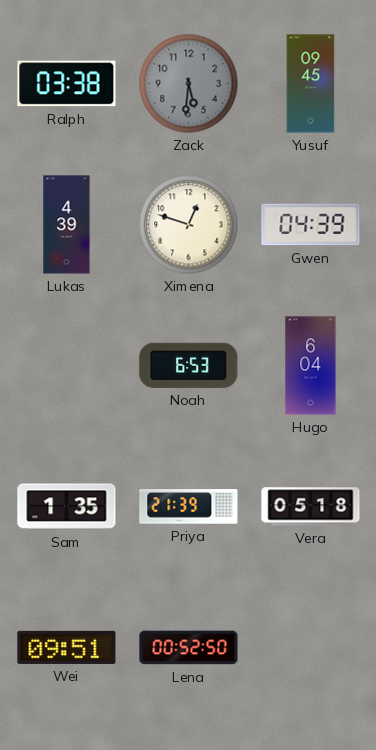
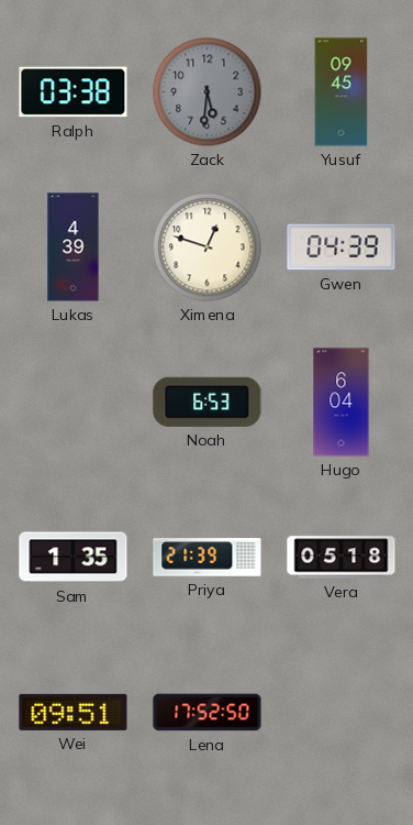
Lena: 00:52 -> 17:52 (208, 713)
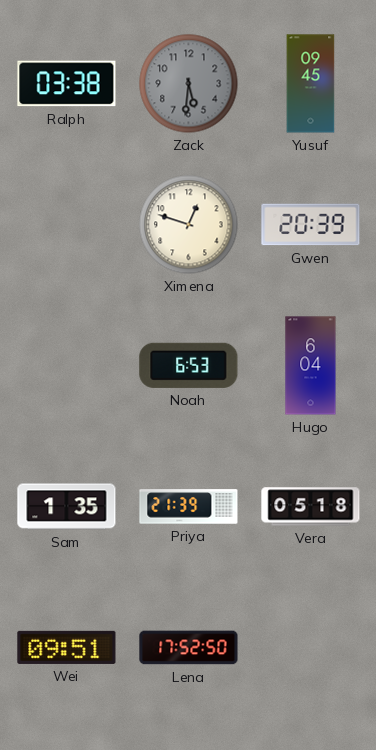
Lukas: 4:39 -> none (74, 248)
Gwen: 04:39 -> 20:39 (311, 225)
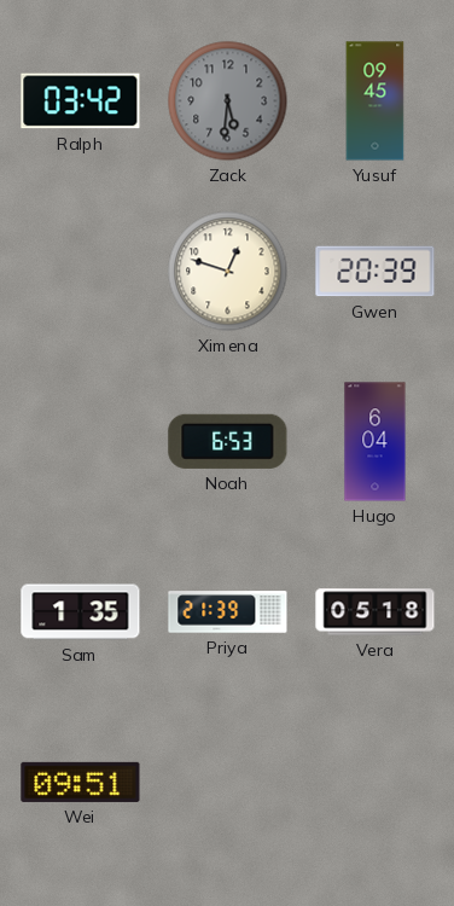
Ralph: 03:38 -> 03:42 (81, 101)
Lena: 17:52 -> none (189, 648)
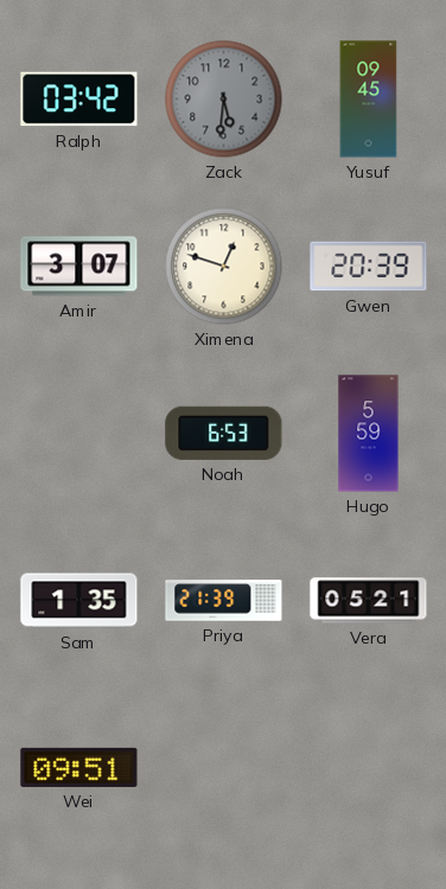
Amir: none -> 3:07 (79, 267)
Hugo: 6:04 -> 5:59 (369, 434)
Vera: 05:18 -> 05:21 (369, 601)
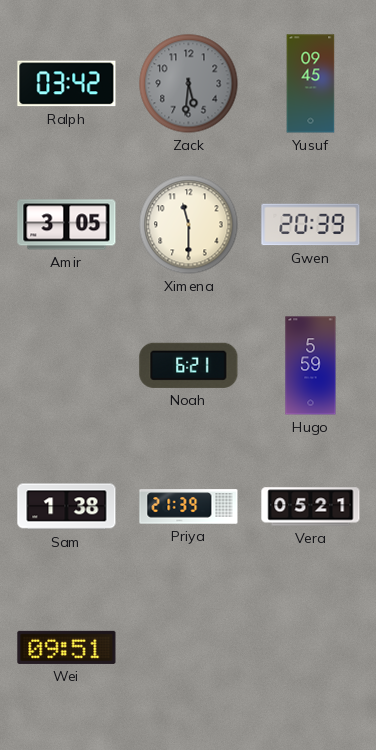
Amir: 3:07 -> 3:05 (67, 225)
Ximena: 12:48 -> 11:30 (189, 225)
Noah: 6:53 -> 6:21 (189, 365)
Sam: 1:35 -> 1:38 (67, 507)
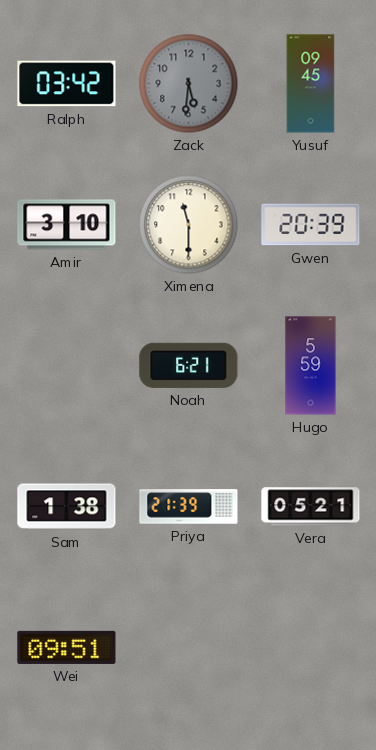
Amir: 3:05 -> 3:10 (67, 225)
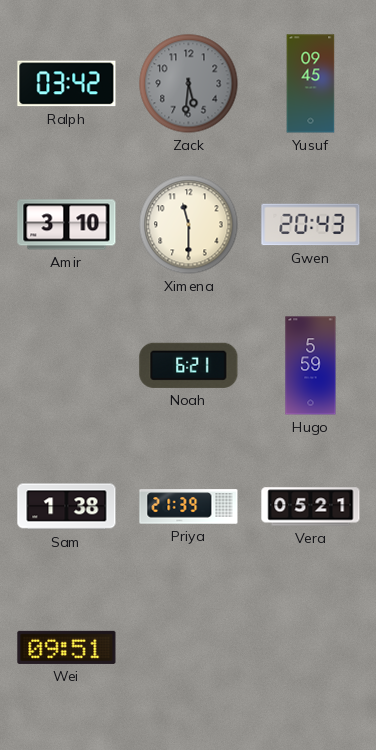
Gwen: 20:39 -> 20:43 (311, 225)
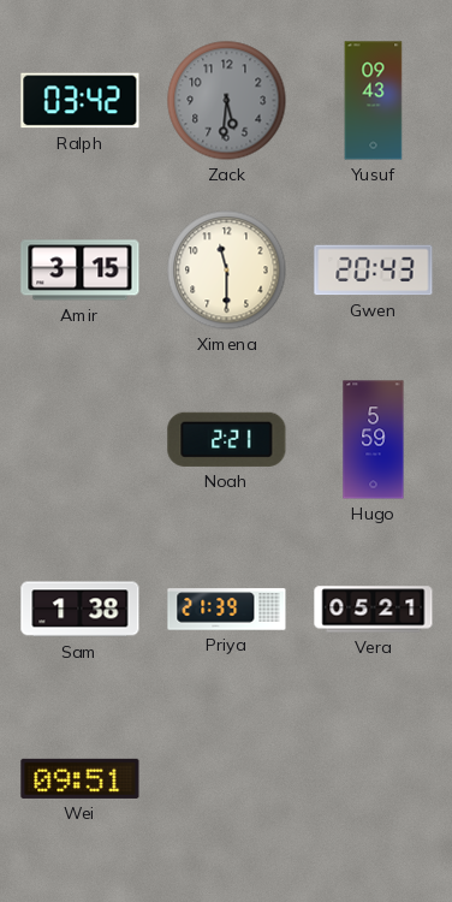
Yusuf: 09:45 -> 09:43 (374, 101)
Amir: 3:10 -> 3:15 (81, 271)
Noah: 6:21 -> 2:21 (227, 439)
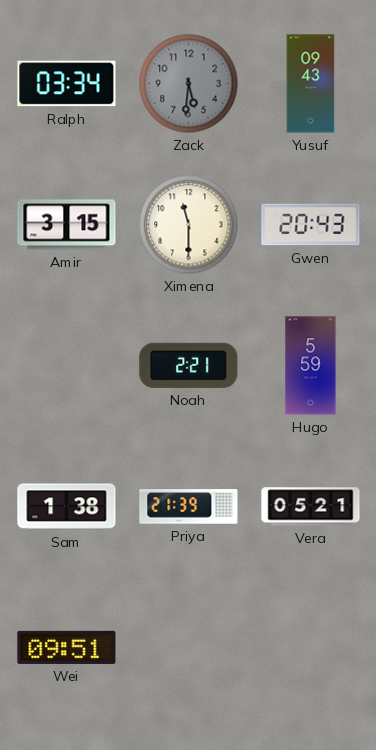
Ralph: 03:42 -> 03:34 (67, 84)
